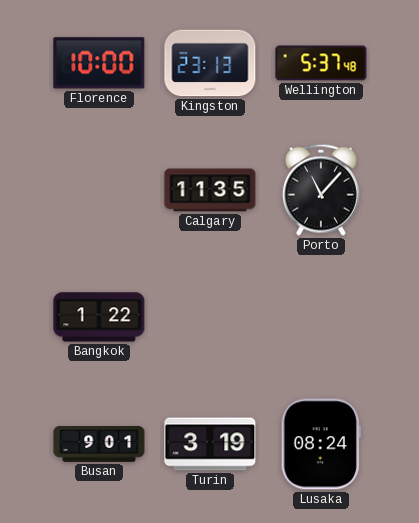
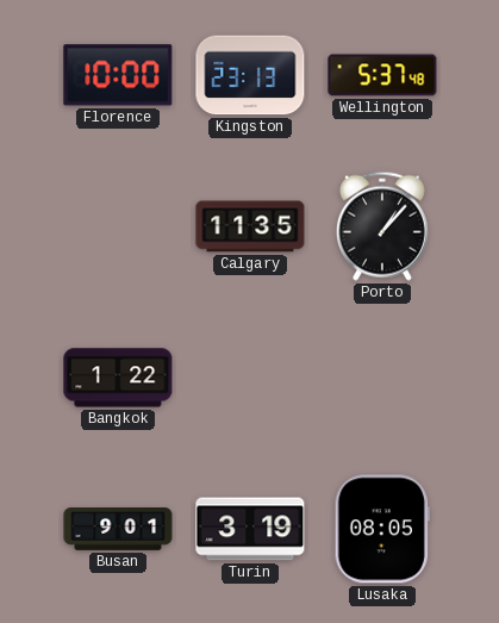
Porto: 11:07 -> 1:07 (382, 226)
Lusaka: 08:24 -> 08:05 (382, 529)
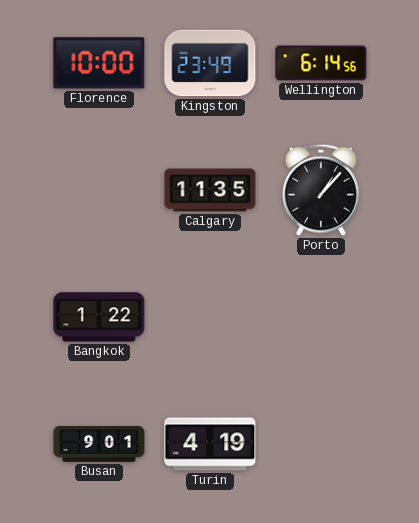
Kingston: 23:13 -> 23:49 (210, 63)
Wellington: 5:37 -> 6:14 (321, 63)
Turin: 3:19 -> 4:19 (210, 444)
Lusaka: 08:05 -> none (382, 529)
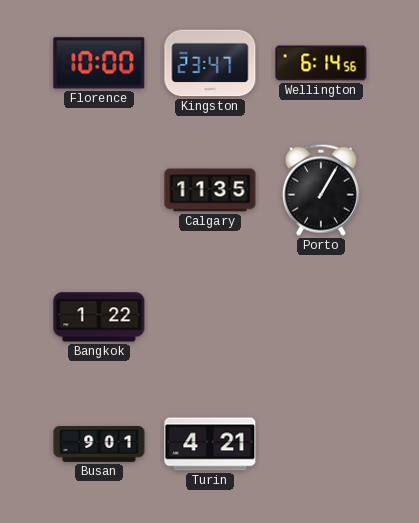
Kingston: 23:49 -> 23:47 (210, 63)
Porto: 1:07 -> 1:05 (321, 190)
Turin: 4:19 -> 4:21 (210, 444)
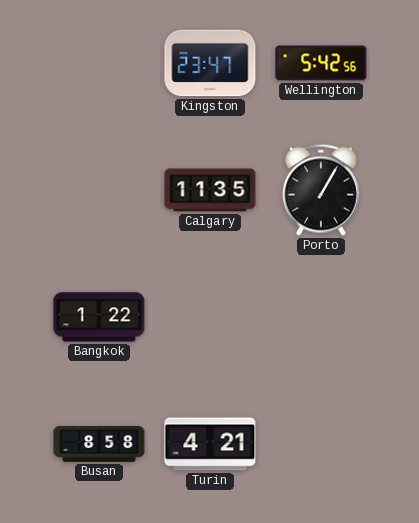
Florence: 10:00 -> none (99, 63)
Wellington: 6:14 -> 5:42 (321, 63)
Busan: 9:01 -> 8:58 (99, 445)
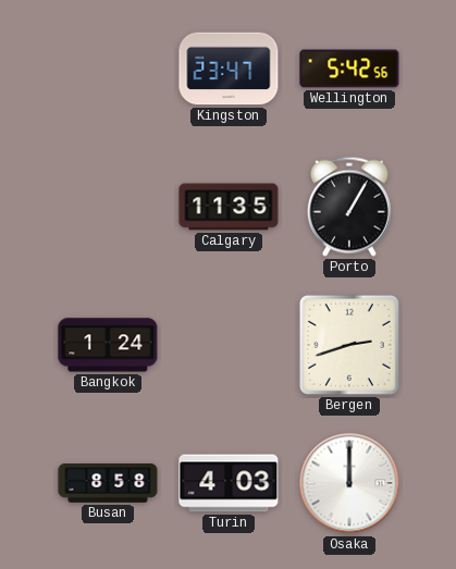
Bangkok: 1:22 -> 1:24 (108, 345)
Bergen: none -> 2:42 (349, 345)
Turin: 4:21 -> 4:03 (229, 483)
Osaka: none -> 12:00 (349, 483)
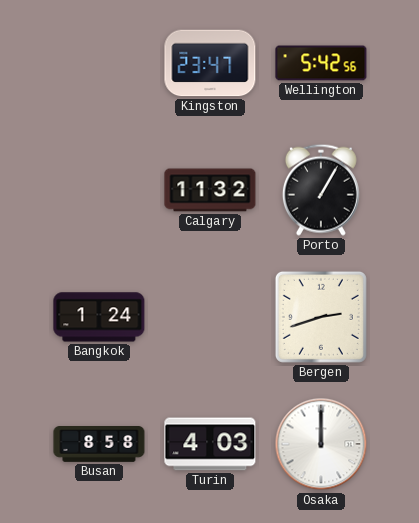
Calgary: 11:35 -> 11:32 (210, 190)
